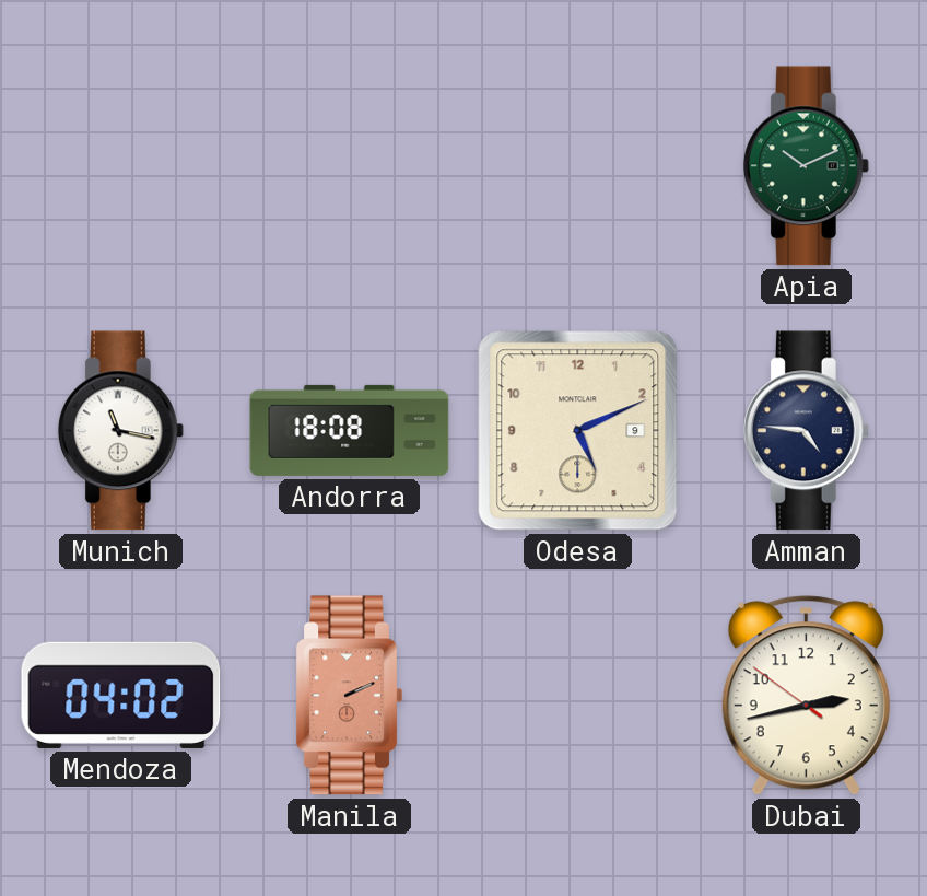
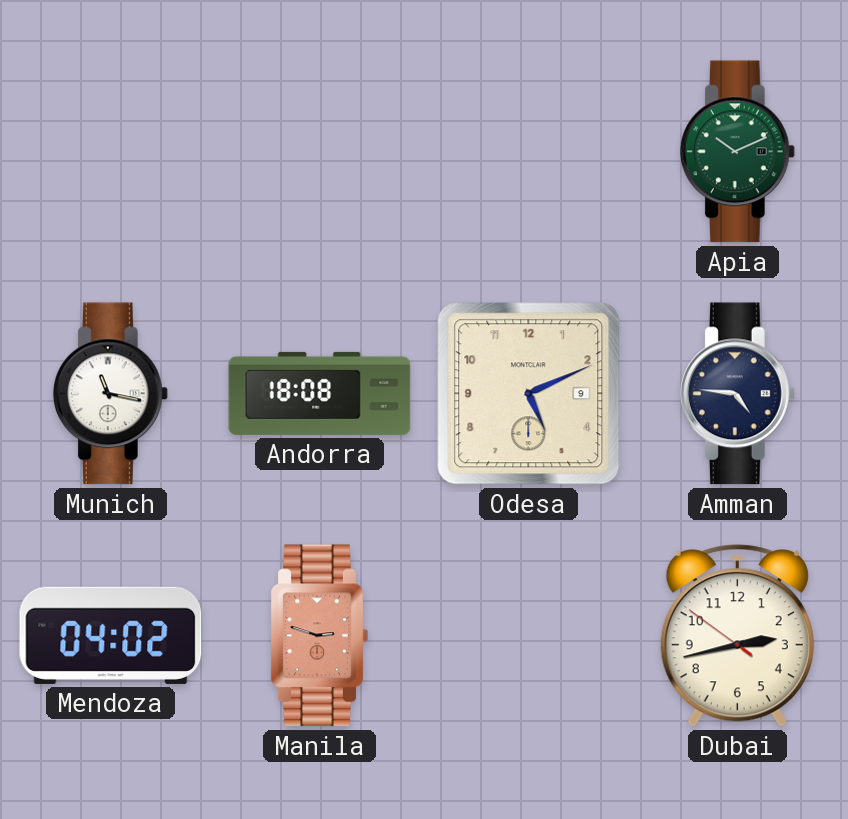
Manila: 2:11 -> 2:48 (319, 636)
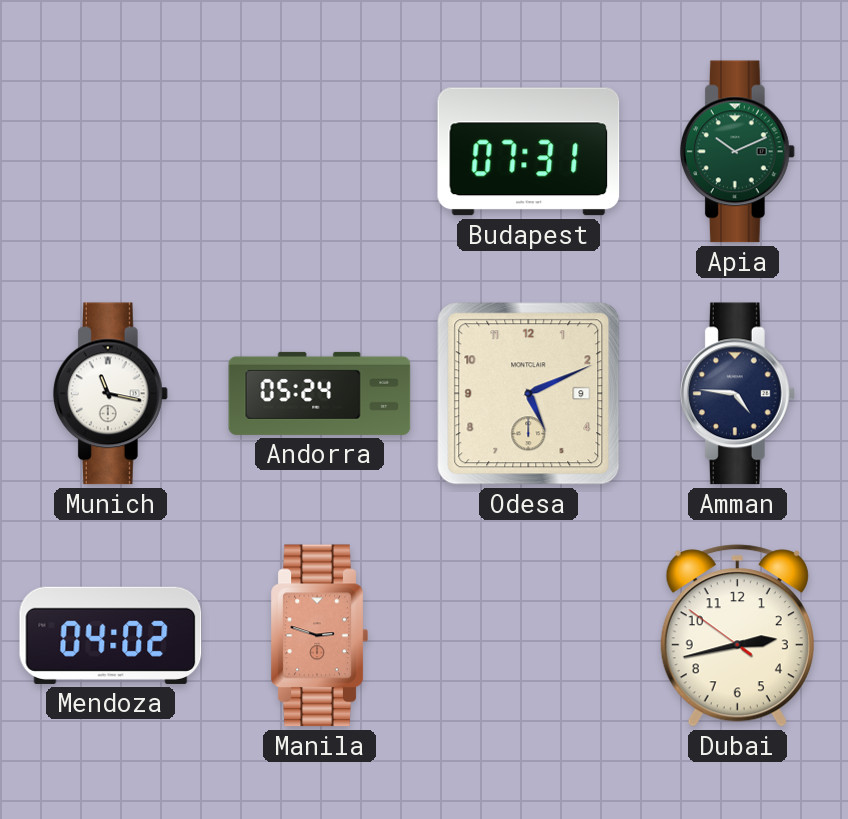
Budapest: none -> 07:31 (529, 152)
Andorra: 18:08 -> 05:24 (320, 393)
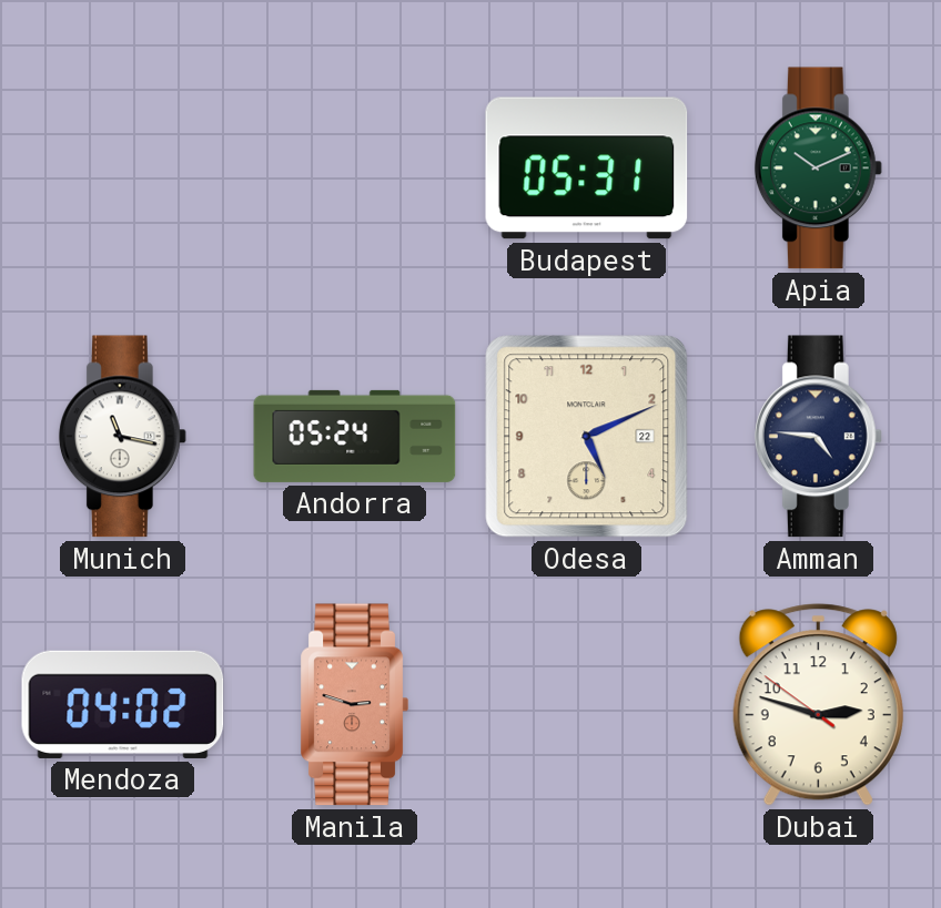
Budapest: 07:31 -> 05:31 (587, 169)
Odesa date: 9 -> 22 (587, 437)
Dubai: 2:42 -> 2:47 (818, 705)
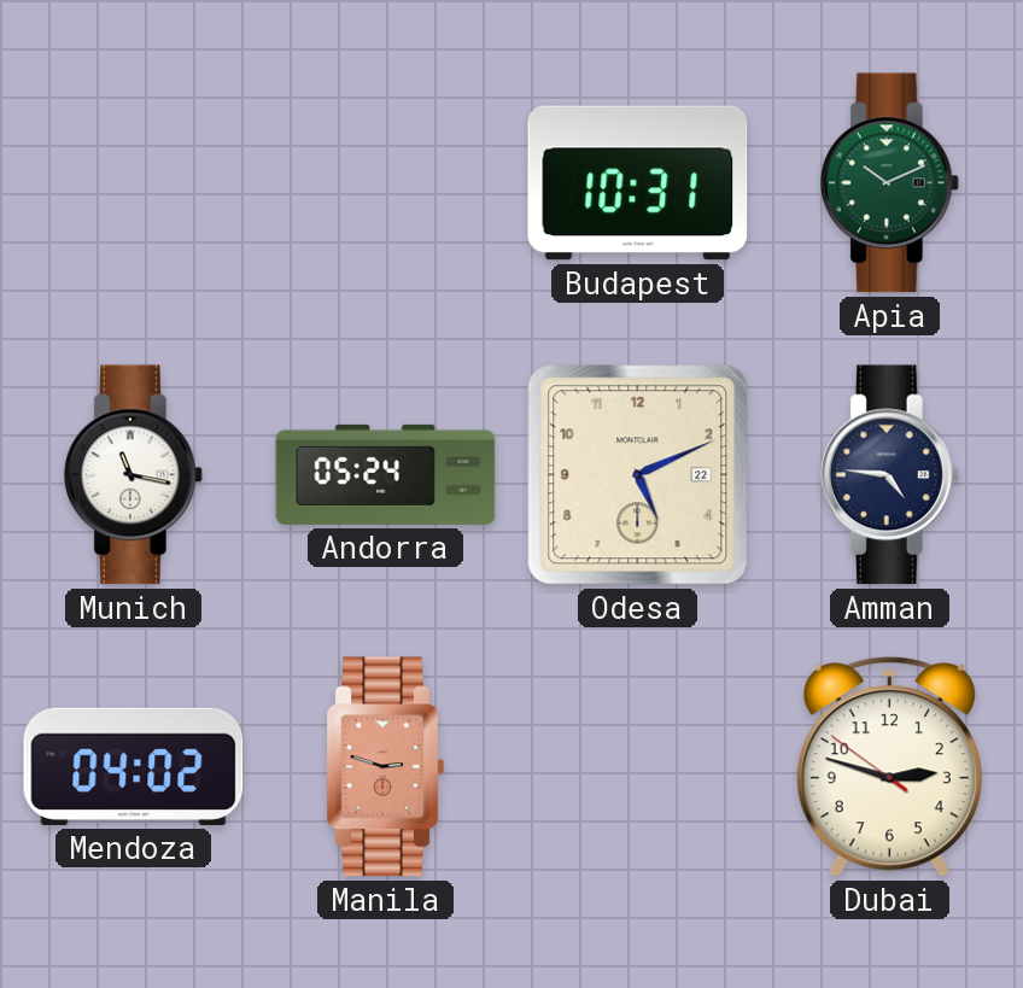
Budapest: 05:31 -> 10:31 (638, 183)
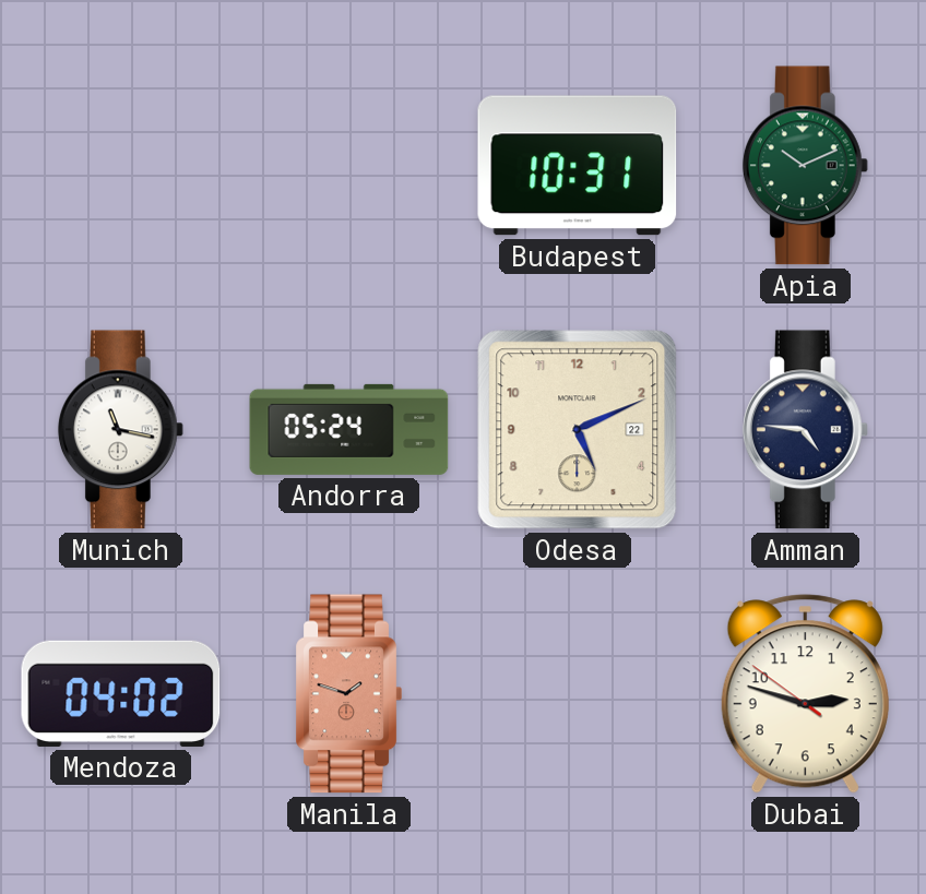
Manila: 2:48 -> 1:48 (348, 694)
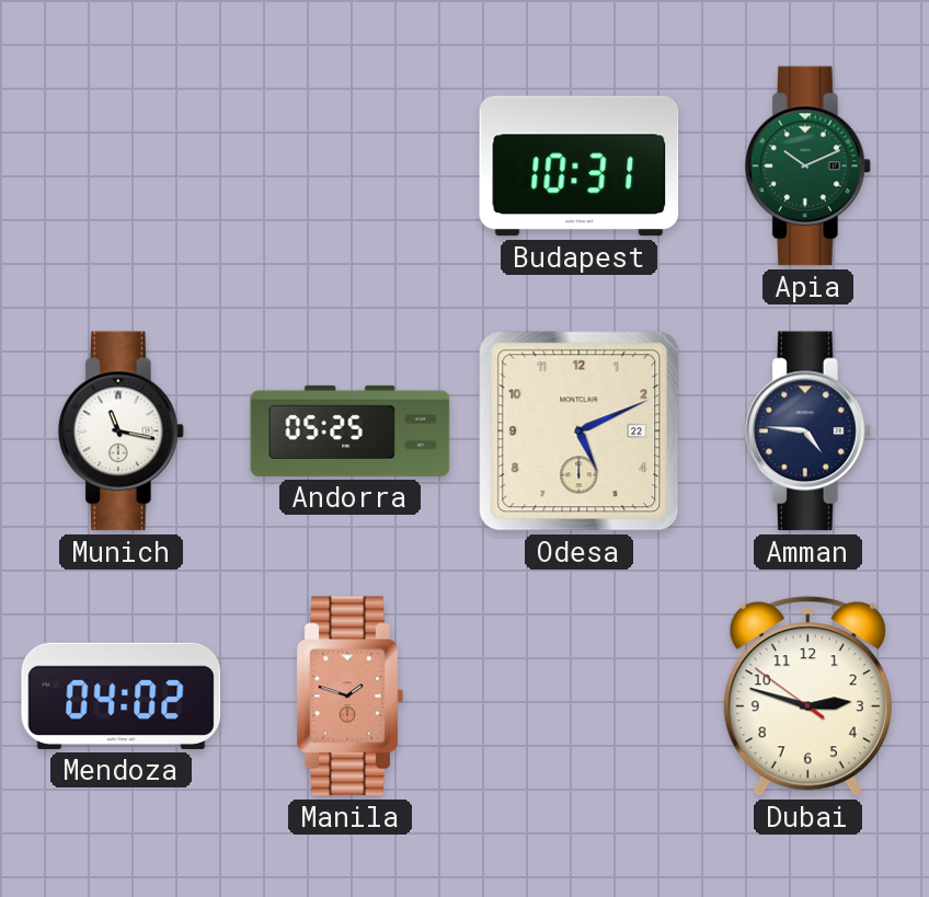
Andorra: 05:24 -> 05:25 (351, 430)
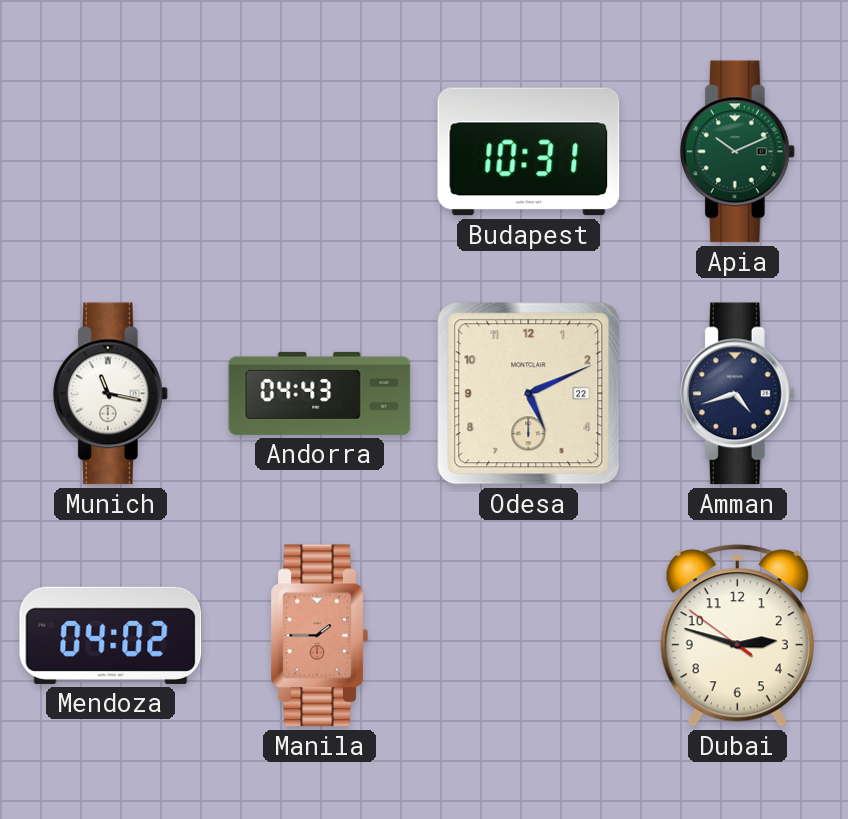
Andorra: 05:25 -> 04:43 (320, 393)
Amman: 4:46 -> 4:42 (737, 394)
Manila: 1:48 -> 1:45 (319, 636)
